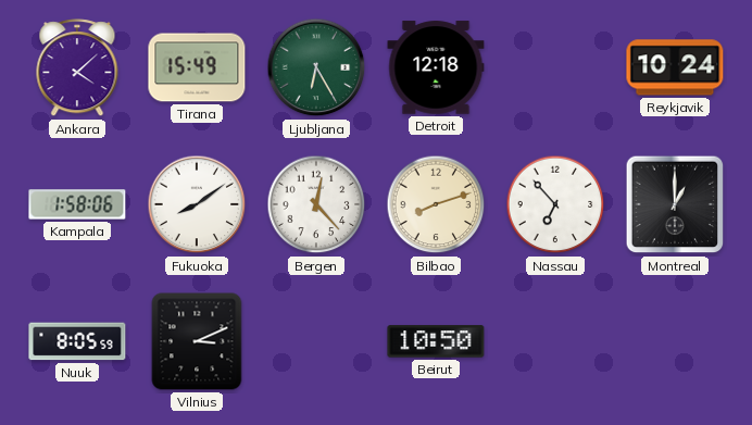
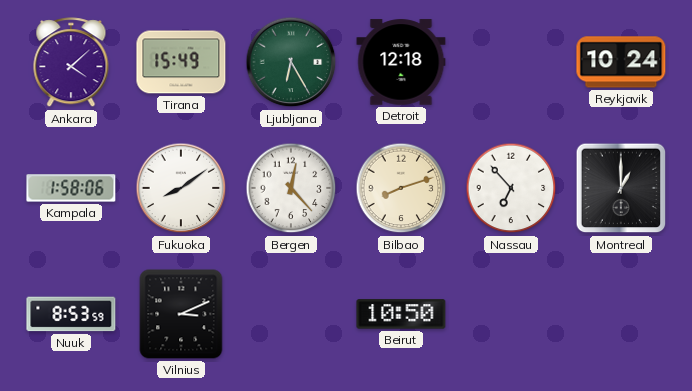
Nuuk: 8:05 -> 8:53 (71, 314)
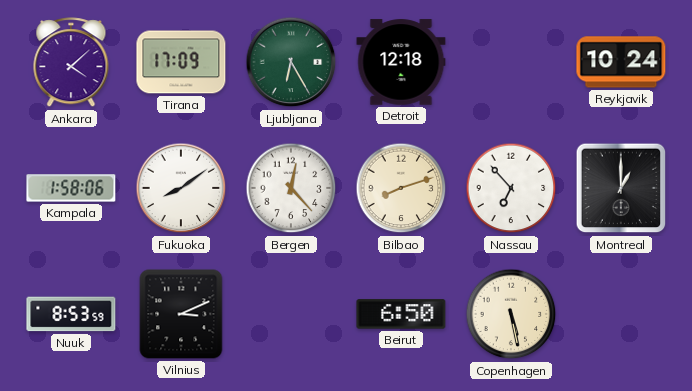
Tirana: 15:49 -> 17:09 (181, 62)
Beirut: 10:50 -> 6:50 (401, 314)
Copenhagen: none -> 5:28 (511, 314)
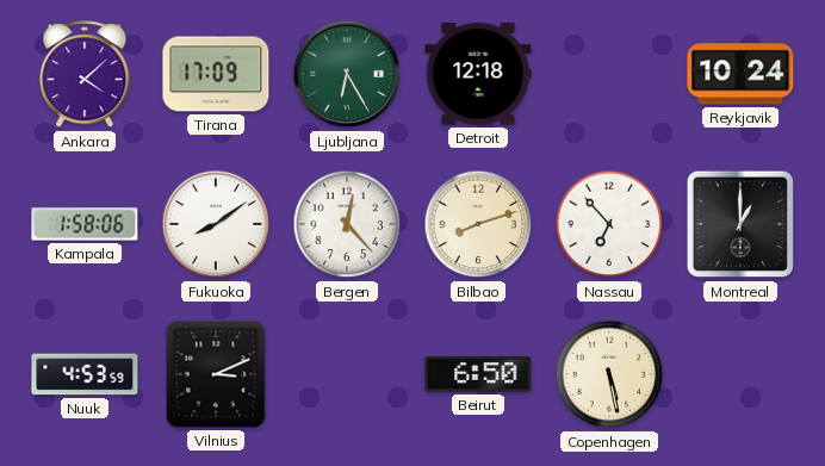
Nuuk: 8:53 -> 4:53 (85, 374)
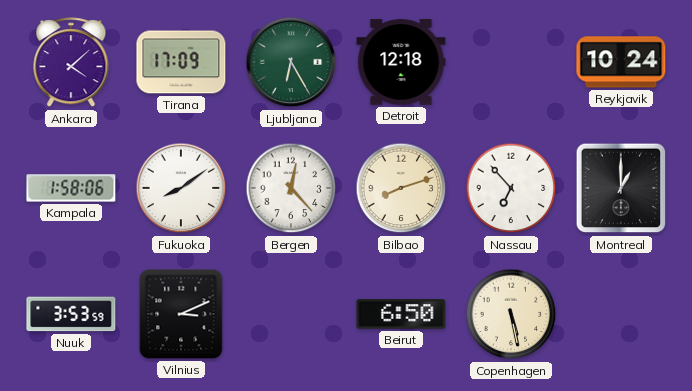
Nuuk: 4:53 -> 3:53 (71, 314)
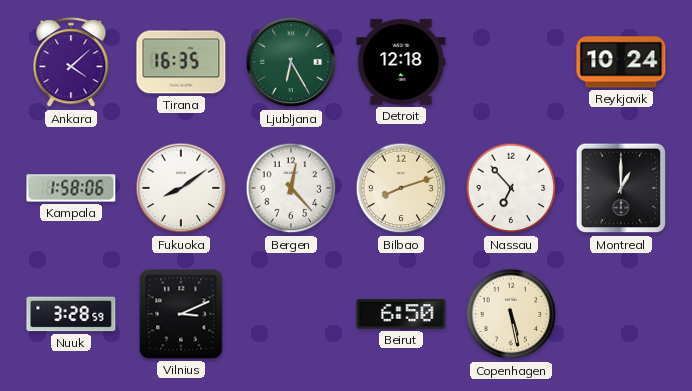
Tirana: 17:09 -> 16:35 (181, 62)
Nuuk: 3:53 -> 3:28 (71, 314)
